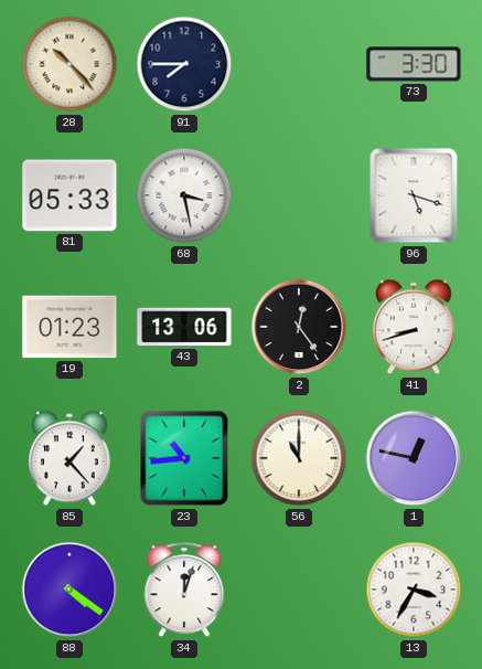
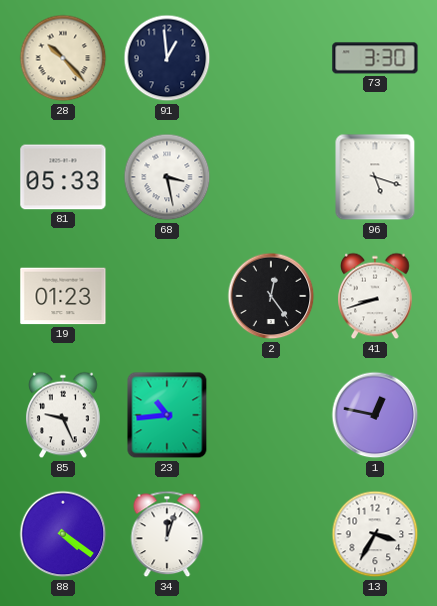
91: 7:45 -> 12:59 (167, 58)
43: 13:06 -> none (184, 327)
85: 1:23 -> 9:26 (64, 415)
56: 11:00 -> none (299, 458)
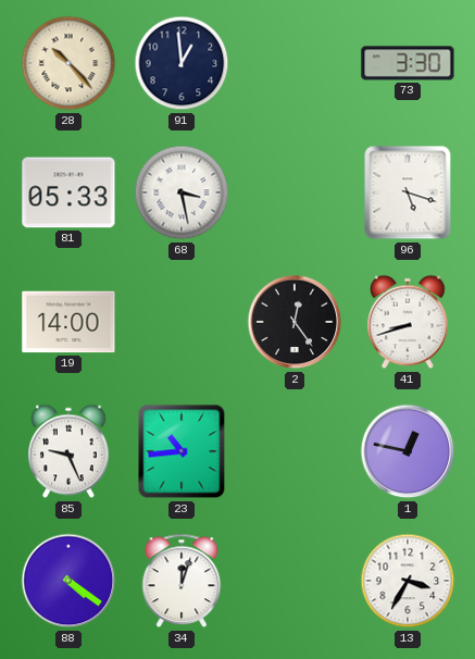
19: 01:23 -> 14:00 (68, 322)
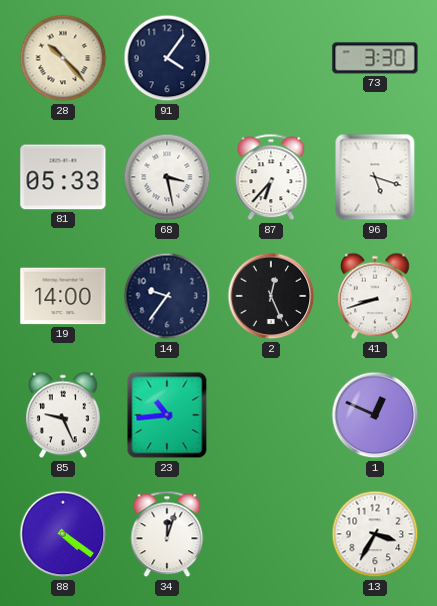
91: 12:59 -> 4:06 (167, 58)
87: none -> 6:37 (271, 177)
14: none -> 9:36 (167, 296)
2: 12:24 -> 12:26 (271, 296)
1: 12:47 -> 12:49 (375, 415)
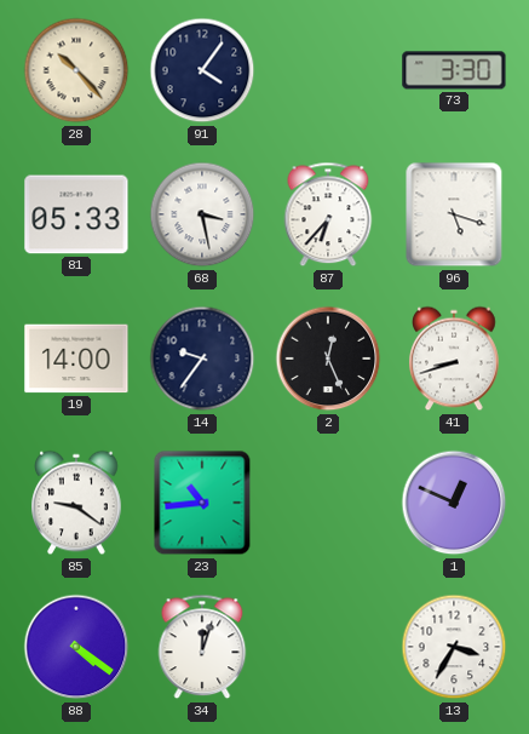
85: 9:26 -> 9:21 (77, 503)
